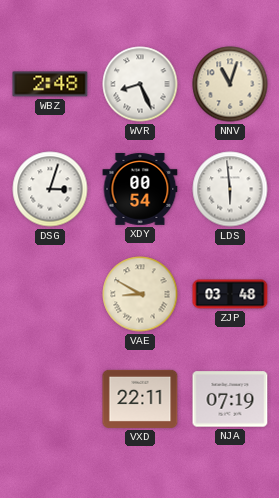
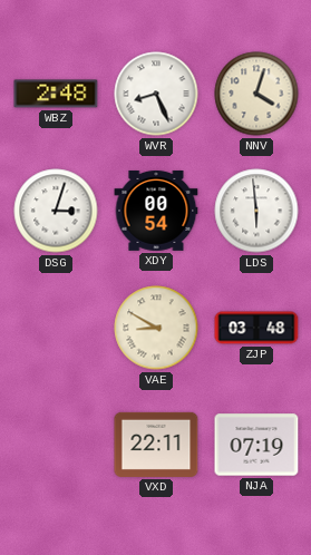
NNV: 11:03 -> 4:03 (256, 94)
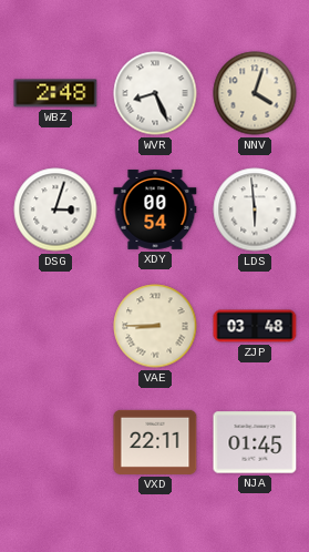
VAE: 8:50 -> 8:45 (155, 326)
NJA: 07:19 -> 01:45 (255, 442)
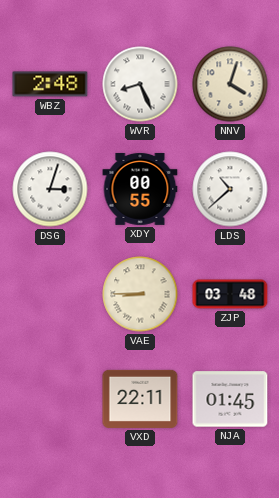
XDY: 00:54 -> 00:55 (140, 189)
LDS: 5:59 -> 10:38 (230, 189)
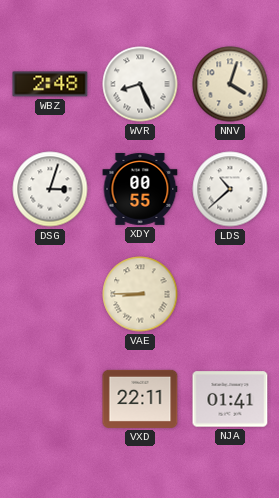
ZJP: 03:48 -> none (230, 294)
NJA: 01:45 -> 01:41 (230, 399)
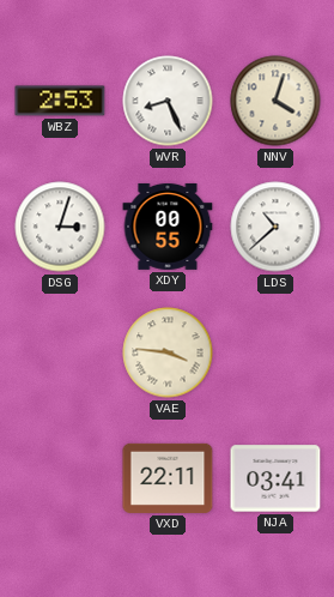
WBZ: 2:48 -> 2:53 (60, 101)
VAE: 8:45 -> 3:46 (168, 352)
NJA: 01:41 -> 03:41 (275, 478)
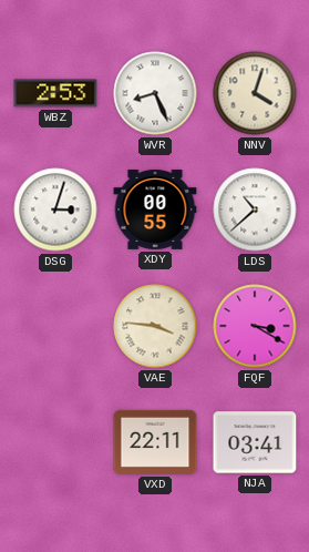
FQF: none -> 3:20 (255, 326)
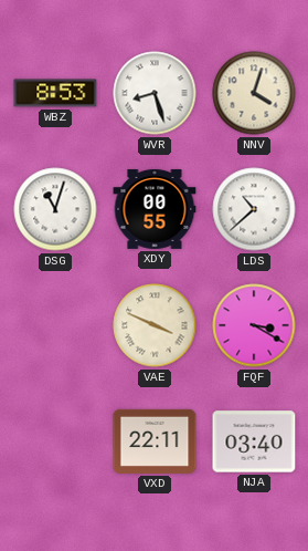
WBZ: 2:53 -> 8:53 (55, 93)
WVR: 8:26 -> 8:27 (155, 93)
DSG: 3:03 -> 11:03 (55, 209)
VAE: 3:46 -> 3:49 (155, 325)
NJA: 03:41 -> 03:40 (254, 441)
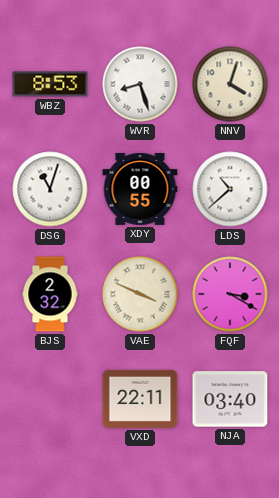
BJS: none -> 2:32 (50, 294)
